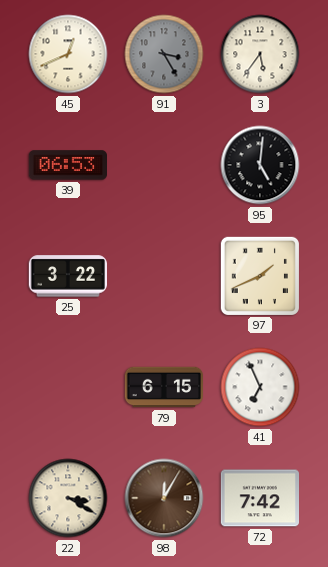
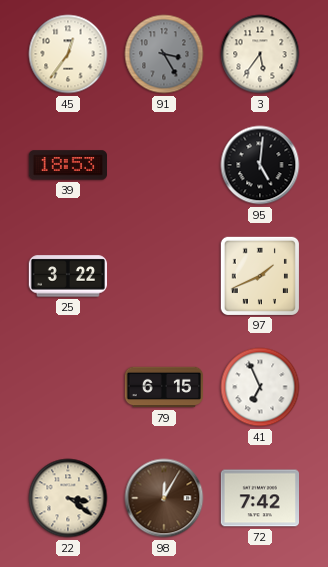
45: 12:41 -> 12:36 (68, 54)
39: 06:53 -> 18:53 (67, 165)
22: 3:20 -> 3:21 (68, 498)
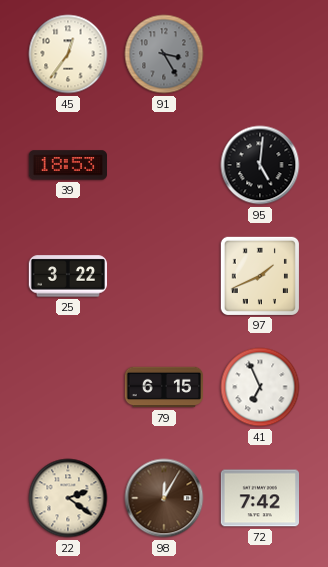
3: 5:36 -> none (260, 54)
22: 3:21 -> 2:21 (68, 498)
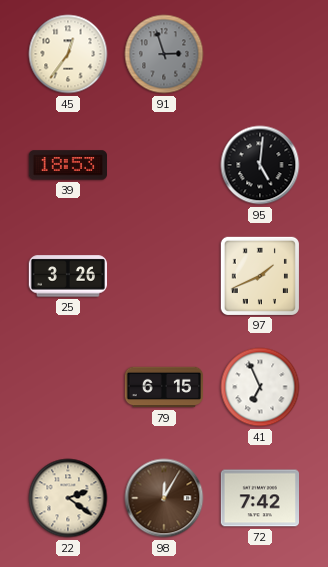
91: 3:25 -> 2:57 (164, 54)
25: 3:22 -> 3:26 (67, 276)
